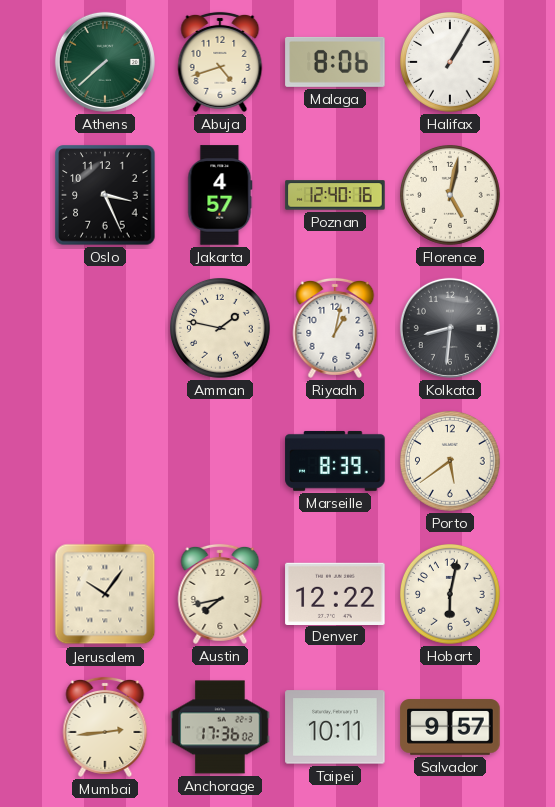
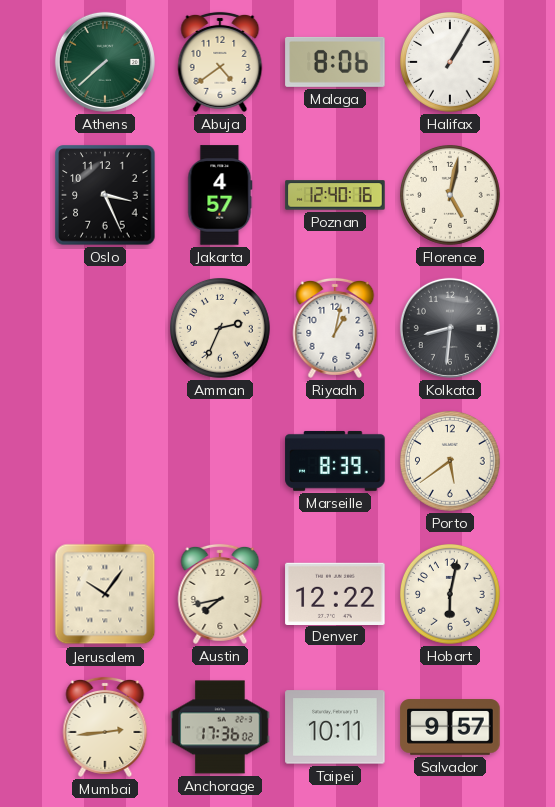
Abuja: 4:42 -> 4:39 (220, 62)
Amman: 1:47 -> 2:34 (221, 329)
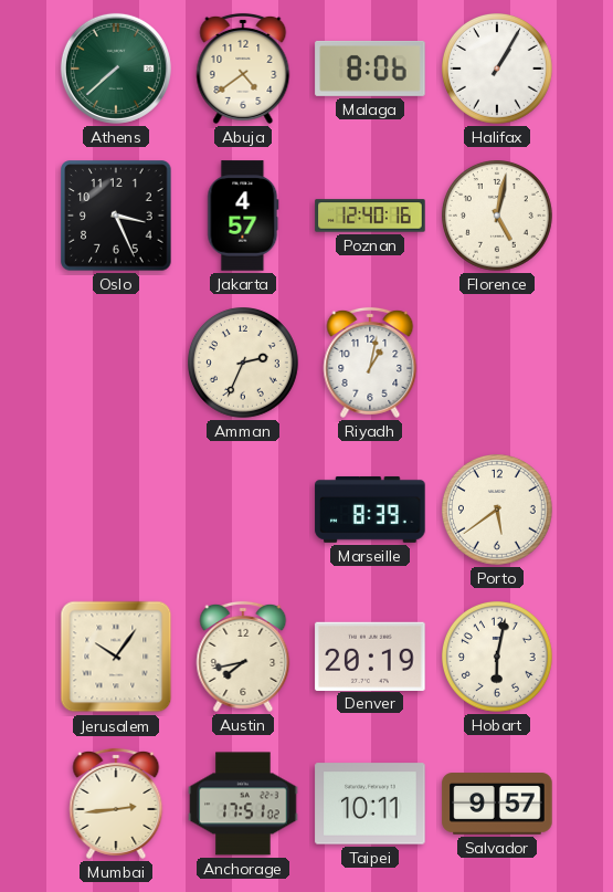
Kolkata: 8:31 -> none (450, 328)
Denver: 12:22 -> 20:19 (370, 655)
Anchorage: 17:36 -> 17:51 (243, 804)
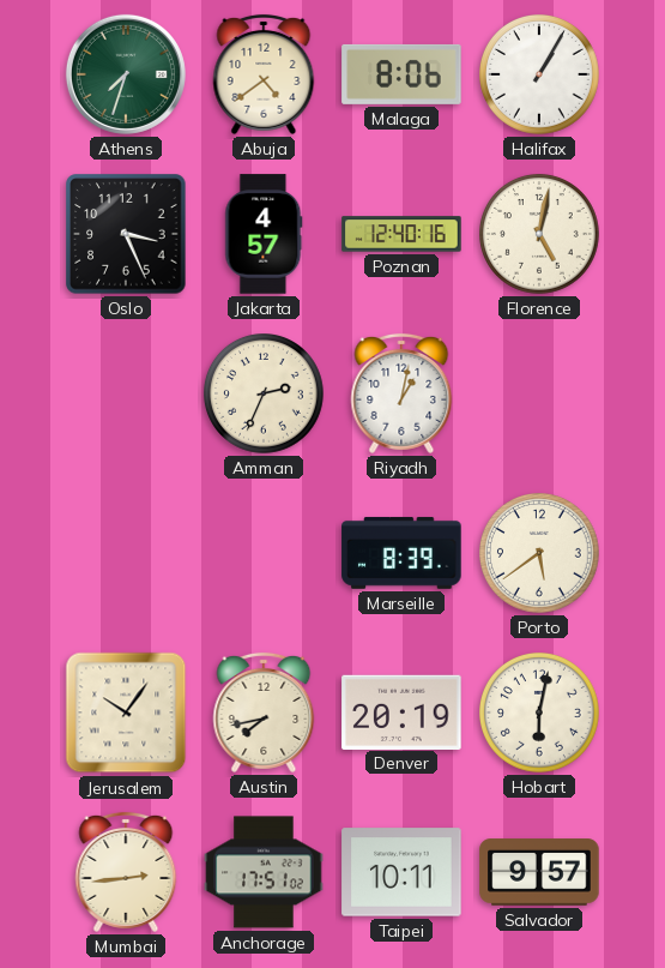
Athens: 7:38 -> 7:33 (126, 74)
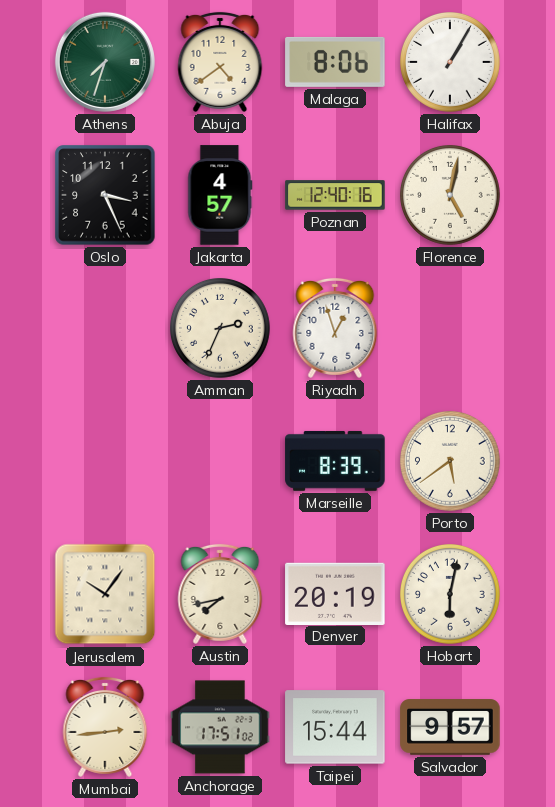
Riyadh: 1:02 -> 12:57 (335, 328)
Taipei: 10:11 -> 15:44 (335, 727)
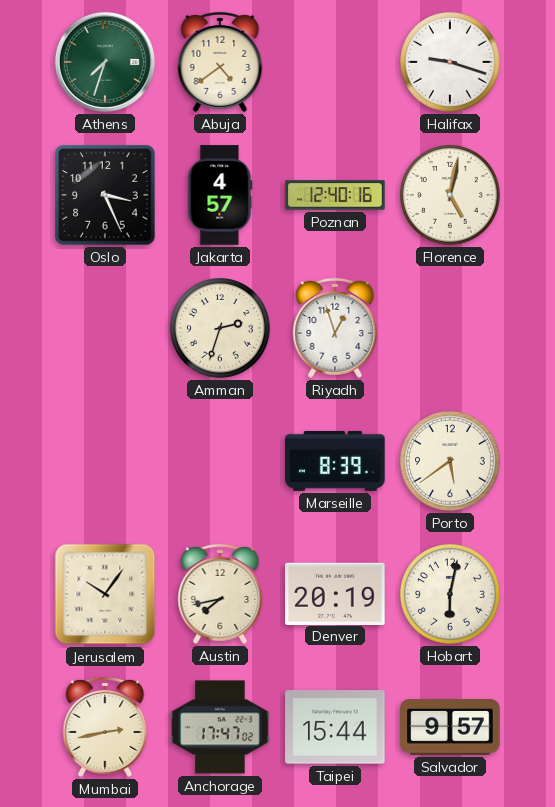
Malaga: 8:06 -> none (335, 62)
Halifax: 1:05 -> 9:18 (451, 63)
Amman: 2:34 -> 2:33 (221, 329)
Mumbai: 2:44 -> 2:43 (105, 727)
Anchorage: 17:51 -> 17:47 (220, 727)
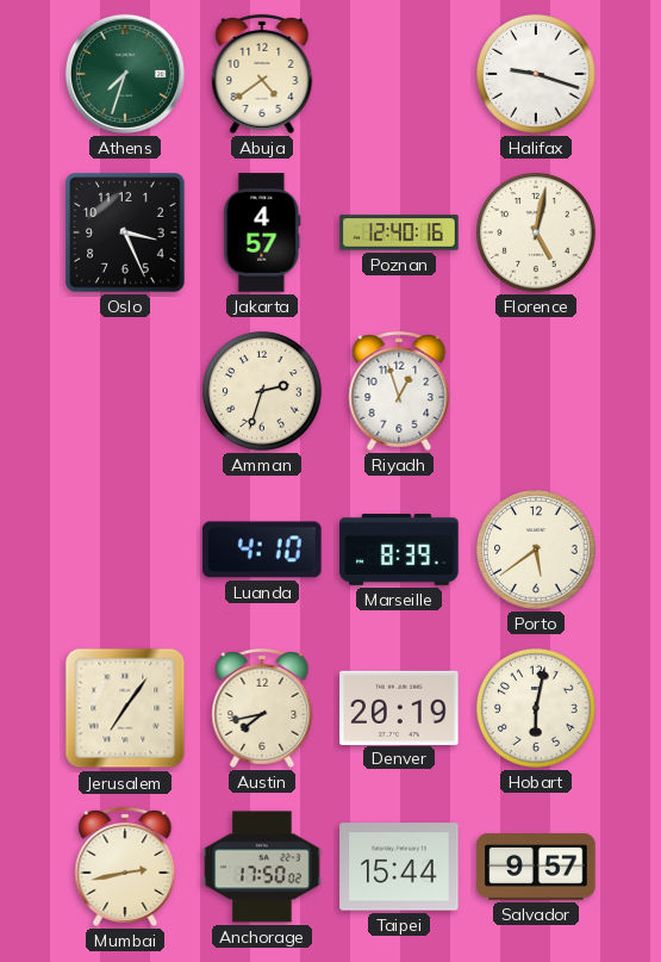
Luanda: none -> 4:10 (262, 550)
Jerusalem: 10:06 -> 7:06 (125, 708)
Anchorage: 17:47 -> 17:50 (262, 867)
